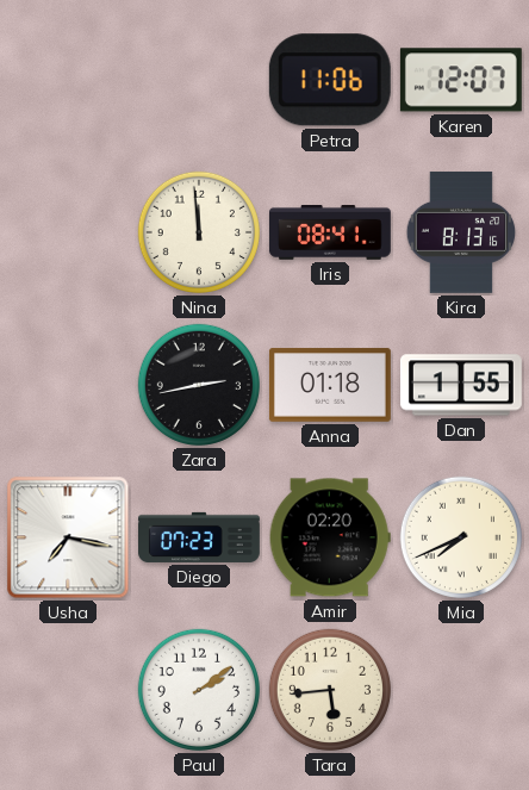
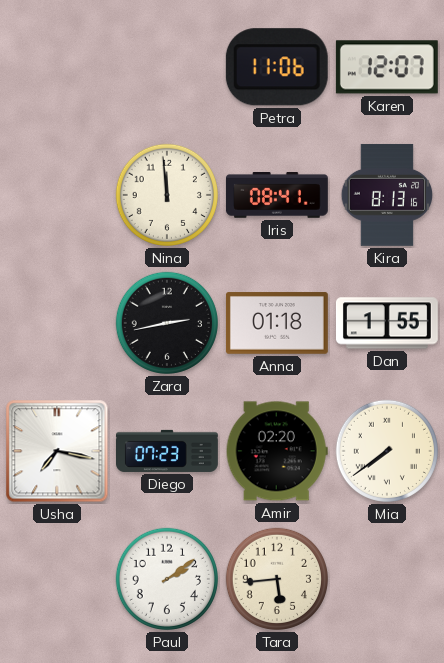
Mia: 7:41 -> 7:39 (387, 451)
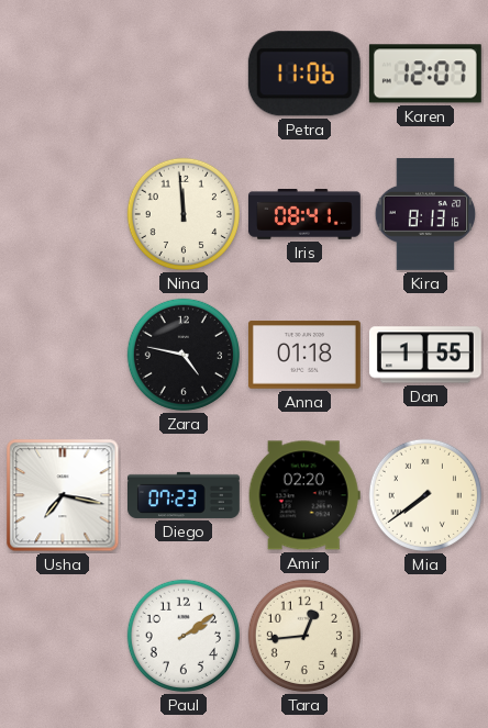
Zara: 2:43 -> 4:47 (184, 355)
Tara: 5:44 -> 12:44 (304, 636)
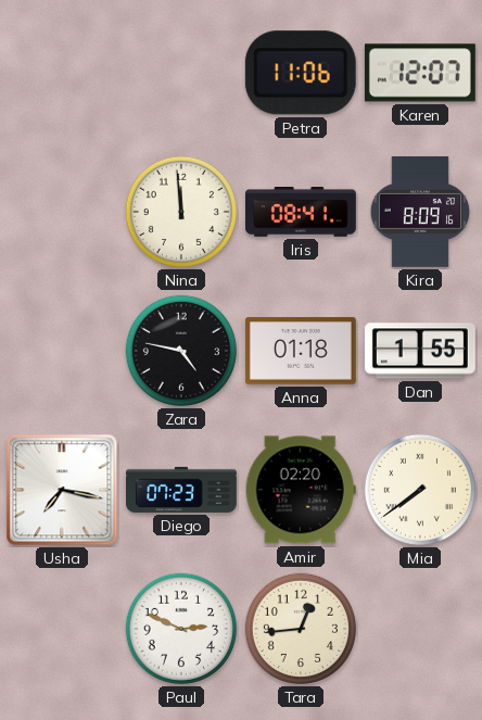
Kira: 8:13 -> 8:09 (420, 212)
Paul: 2:09 -> 2:49 (181, 629)
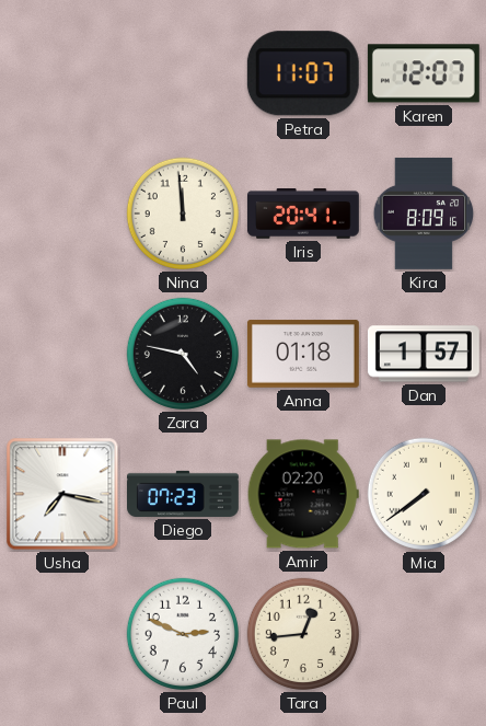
Petra: 11:06 -> 11:07 (303, 73)
Iris: 08:41 -> 20:41 (303, 215)
Dan: 1:55 -> 1:57 (424, 354)
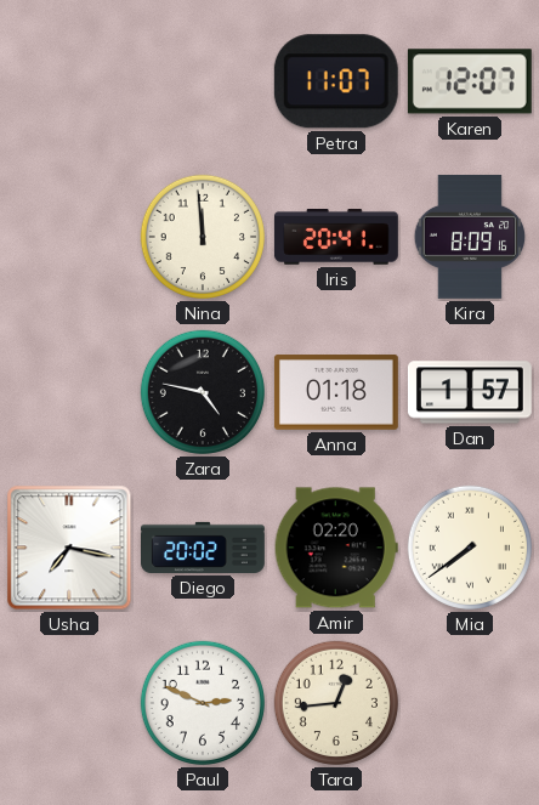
Diego: 07:23 -> 20:02 (204, 548)
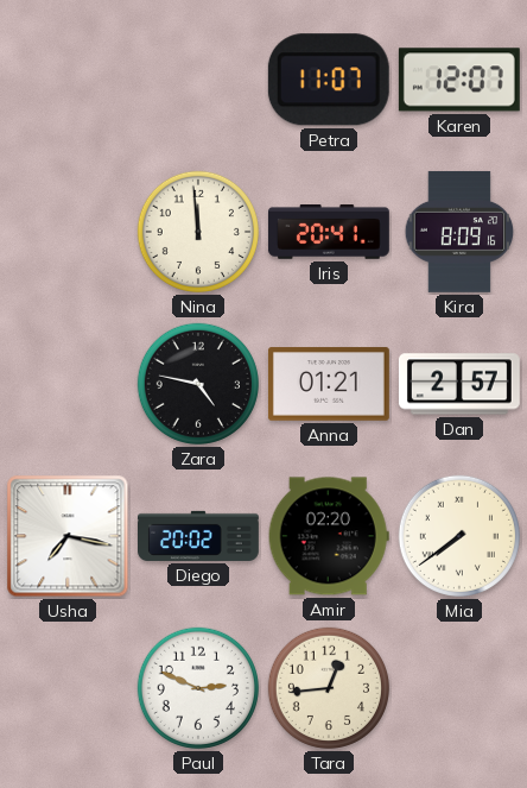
Anna: 01:18 -> 01:21 (329, 384)
Dan: 1:57 -> 2:57 (459, 384)
